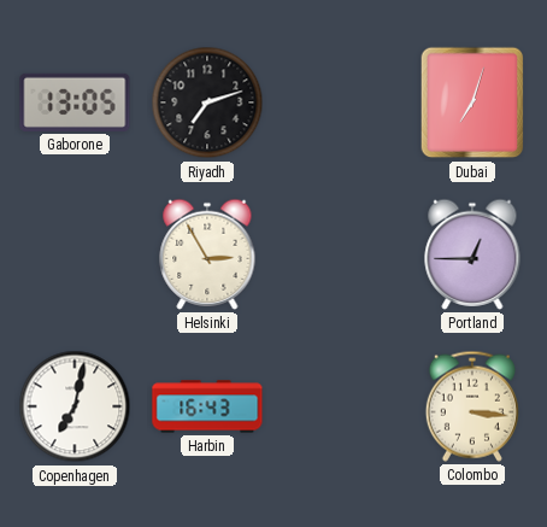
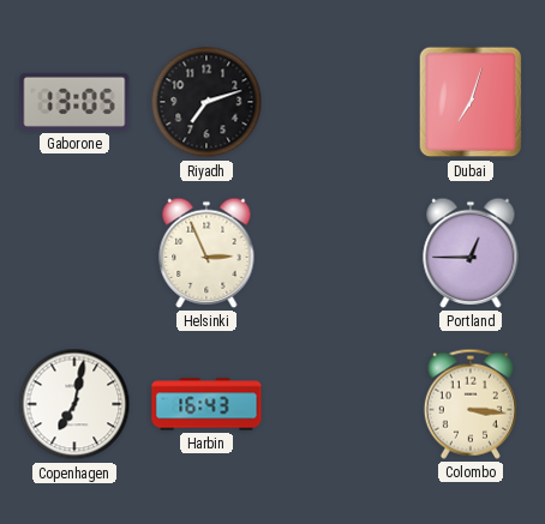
Helsinki: 2:55 -> 2:56 (206, 253)
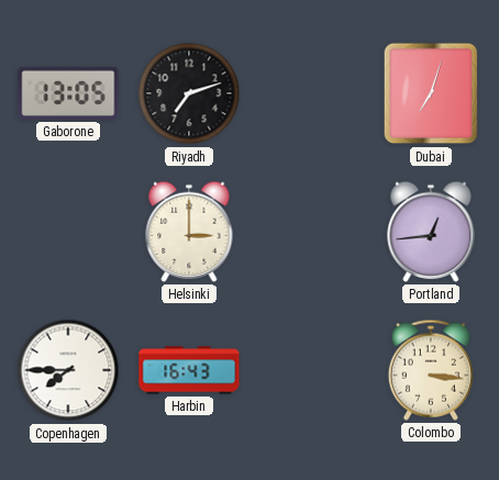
Helsinki: 2:56 -> 3:00 (189, 232)
Portland: 12:45 -> 12:44 (431, 232)
Copenhagen: 7:02 -> 7:45 (68, 370)
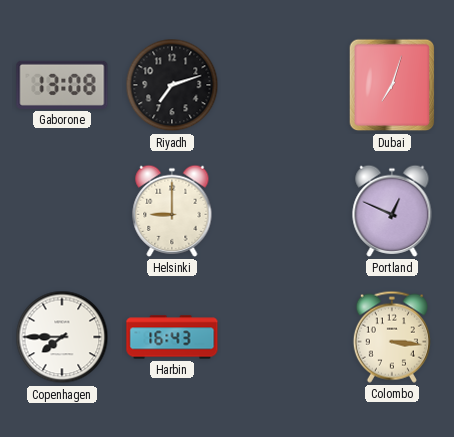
Gaborone: 13:05 -> 13:08 (62, 85)
Helsinki: 3:00 -> 9:00 (172, 211)
Portland: 12:44 -> 12:49 (392, 211)
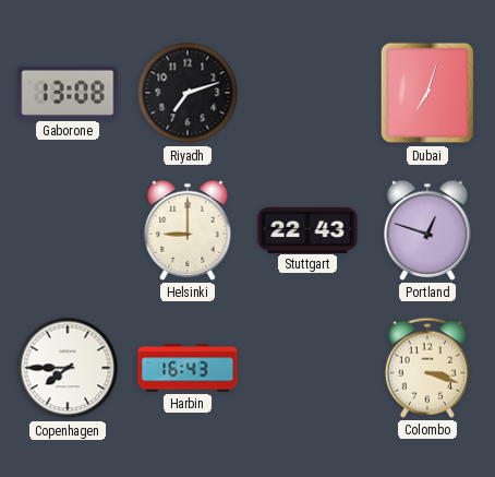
Stuttgart: none -> 22:43 (307, 229)
Portland: 12:49 -> 12:48 (427, 230)
Colombo: 3:16 -> 3:18 (427, 368)
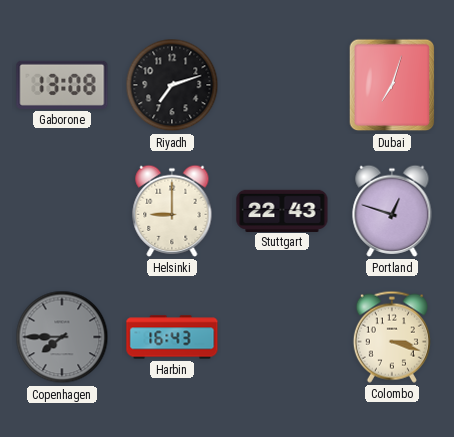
Copenhagen dial: white -> grey (62, 337)
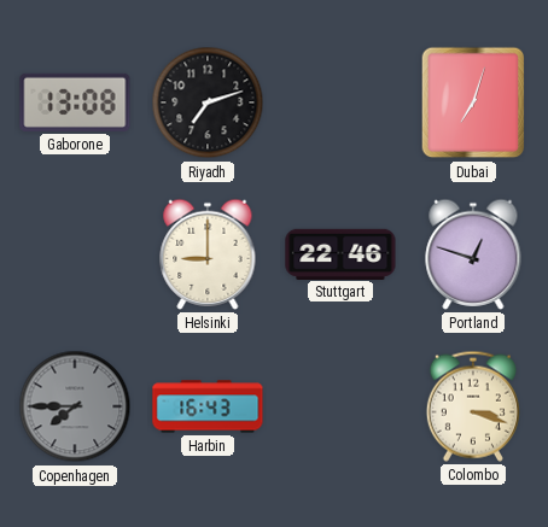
Stuttgart: 22:43 -> 22:46 (340, 253)
